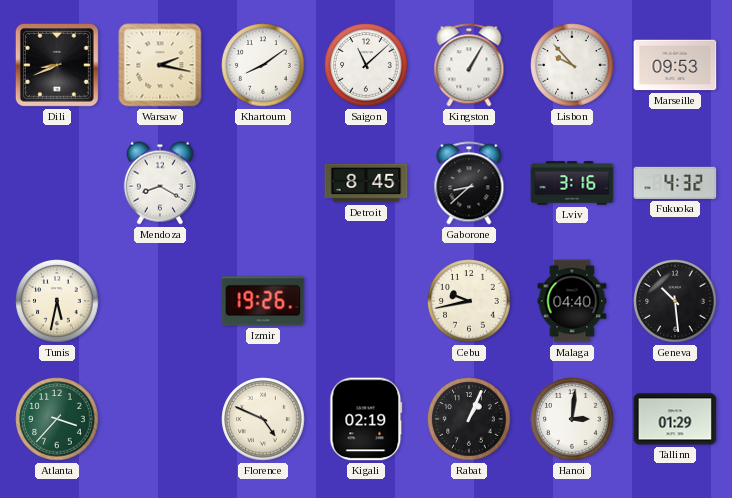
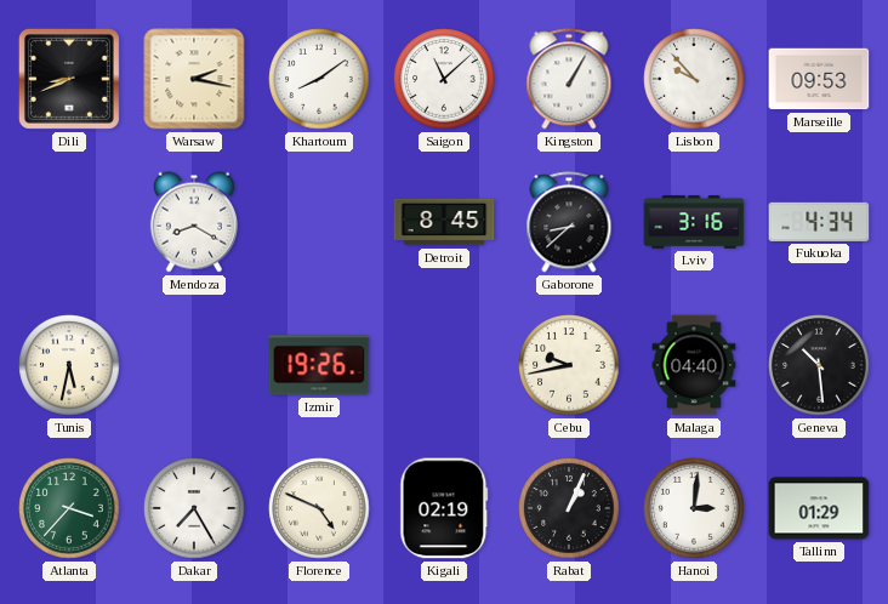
Fukuoka: 4:32 -> 4:34 (819, 222)
Dakar: none -> 7:25 (194, 508)
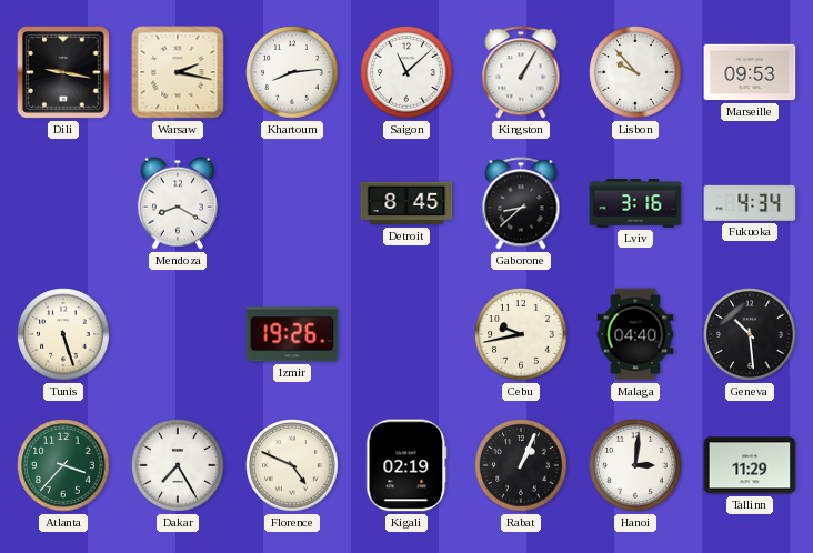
Dili: 8:41 -> 9:17 (63, 72)
Khartoum: 8:09 -> 8:14 (292, 72)
Tunis: 5:32 -> 5:27 (63, 334)
Tallinn: 01:29 -> 11:29 (750, 465)
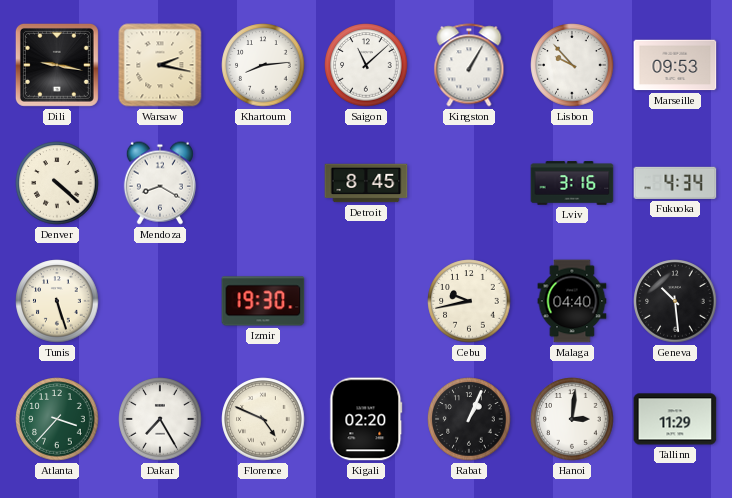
Denver: none -> 4:22 (57, 183)
Gaborone: 8:38 -> none (521, 203)
Izmir: 19:26 -> 19:30 (263, 301)
Kigali: 02:19 -> 02:20 (366, 419)
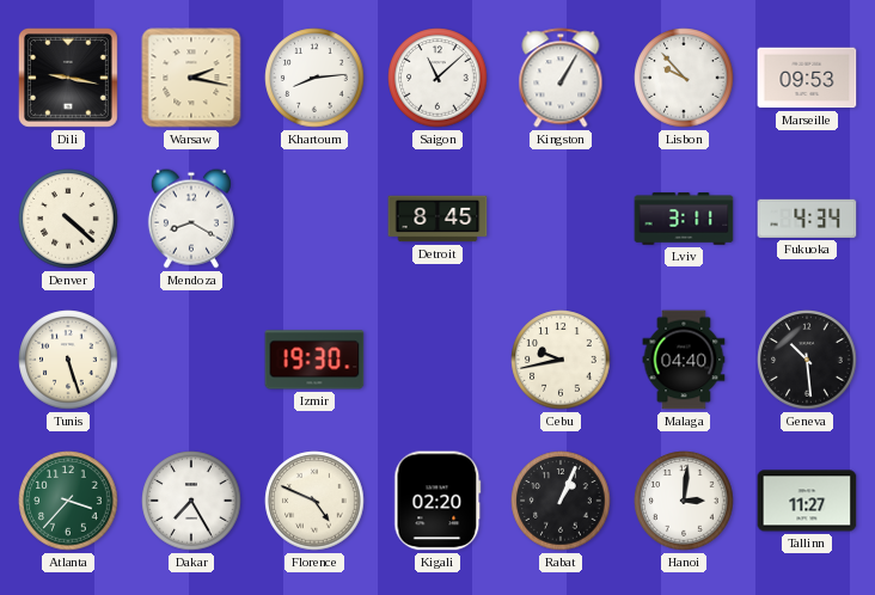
Lviv: 3:16 -> 3:11 (684, 219)
Tallinn: 11:29 -> 11:27 (807, 501)
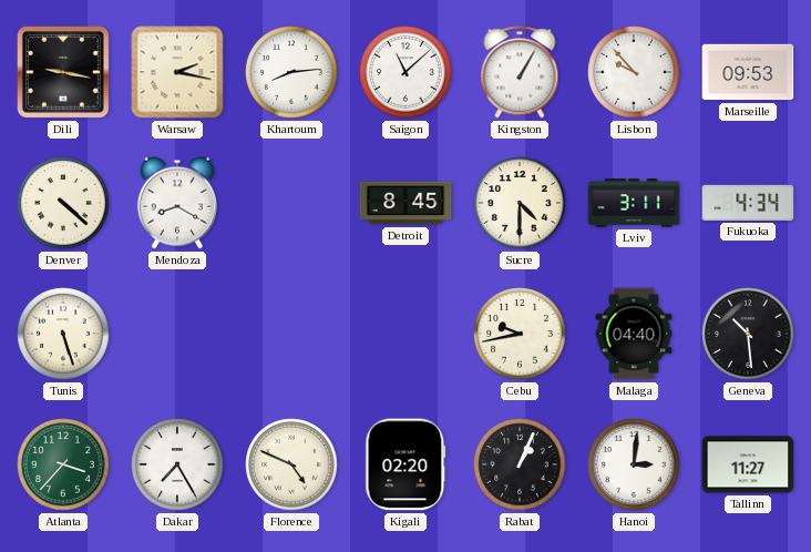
Sucre: none -> 4:30 (520, 203)
Izmir: 19:30 -> none (314, 360)
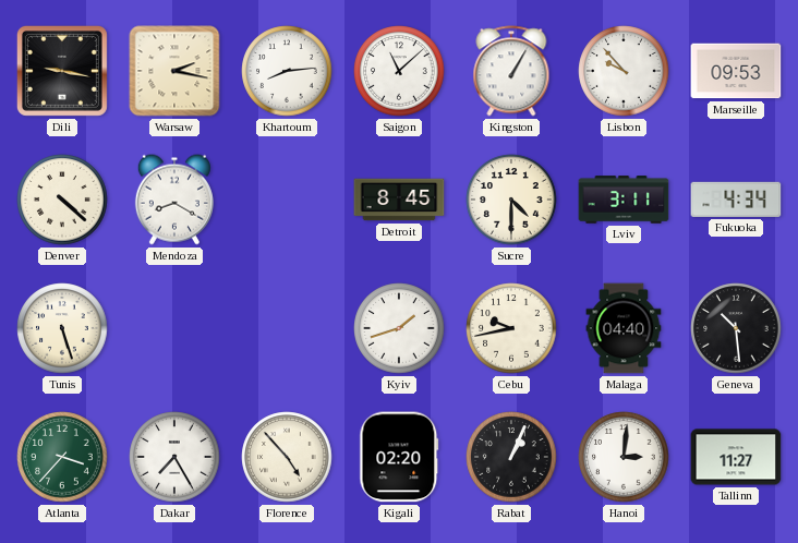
Kyiv: none -> 1:42 (399, 328)
Florence: 4:49 -> 4:53 (287, 457)
